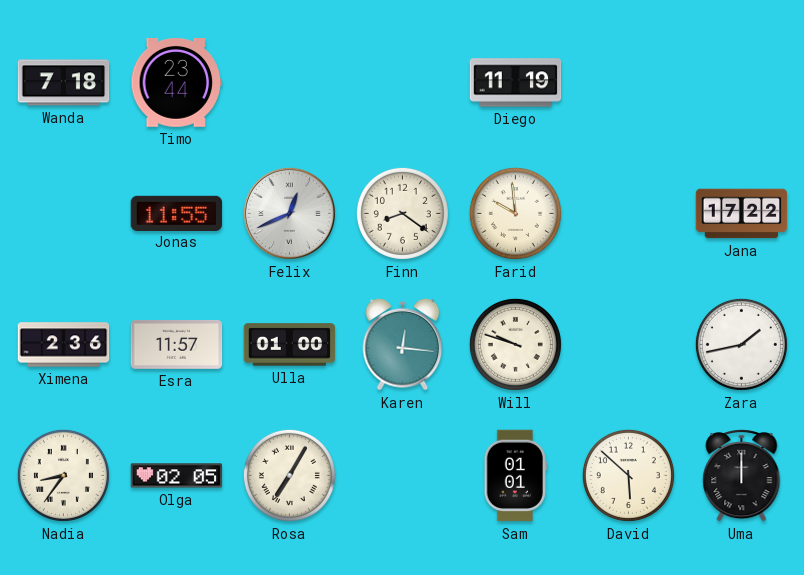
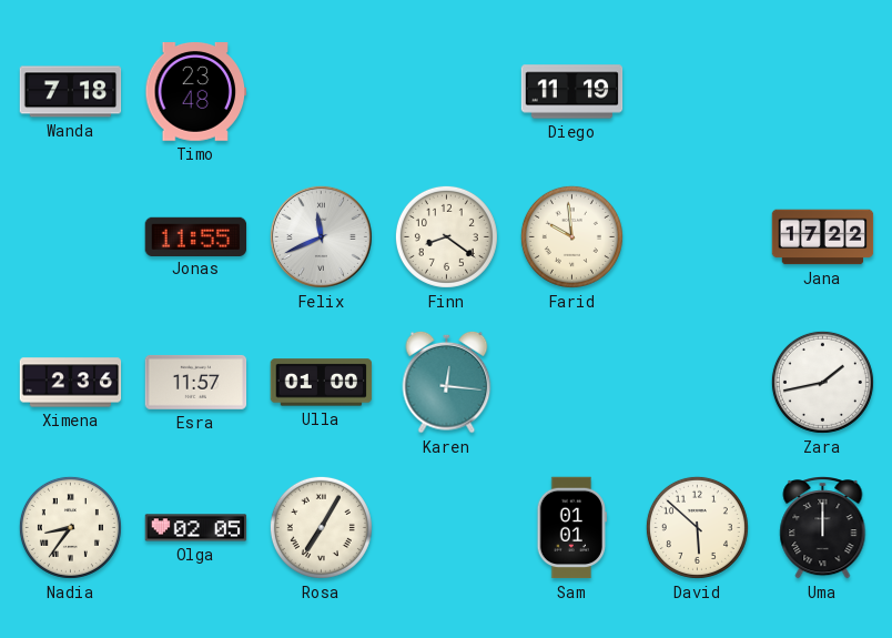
Timo: 23:44 -> 23:48 (196, 92)
Felix: 12:41 -> 11:41 (321, 236)
Will: 9:48 -> none (515, 344)
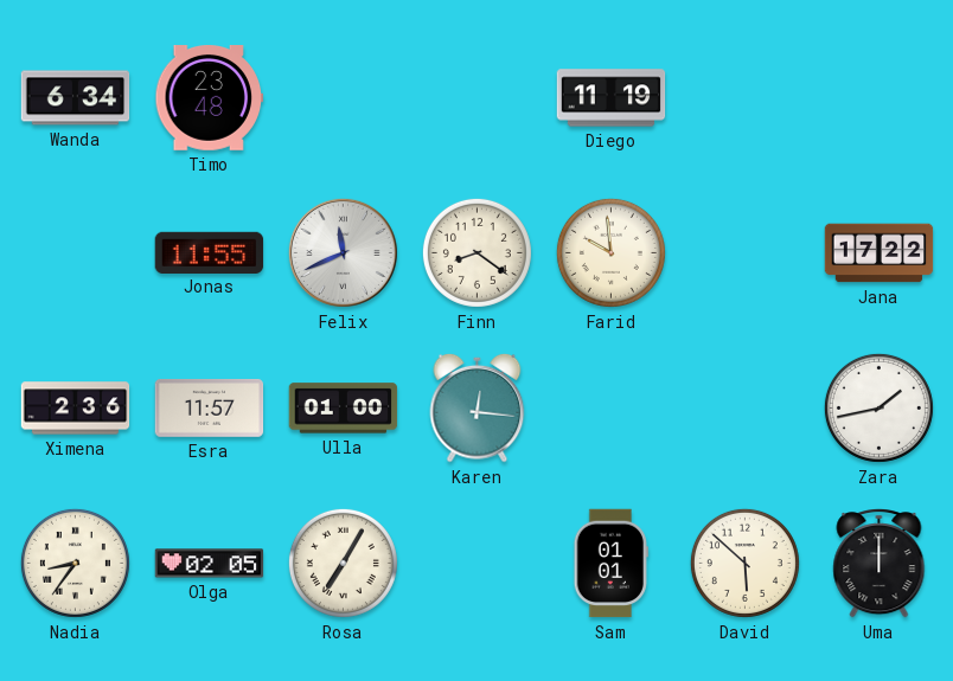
Wanda: 7:18 -> 6:34 (76, 98)
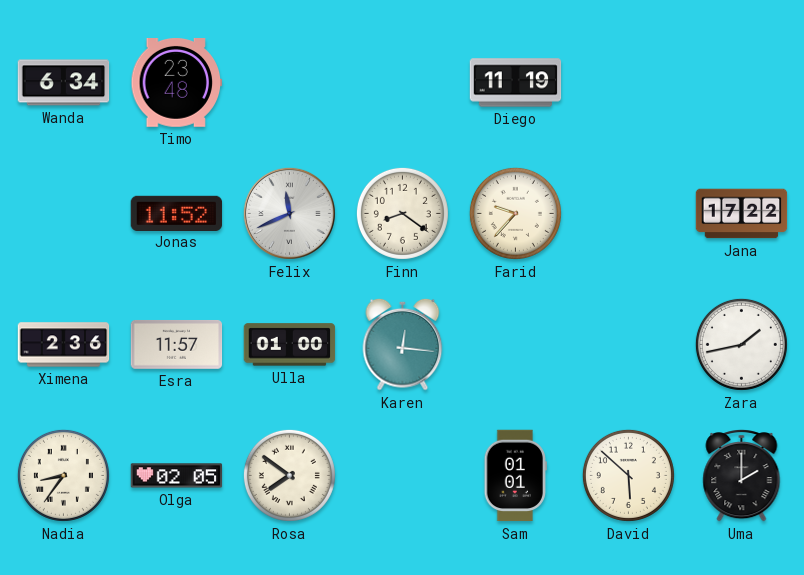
Jonas: 11:55 -> 11:52 (177, 213)
Farid: 9:59 -> 9:37 (515, 213)
Rosa: 7:05 -> 7:51 (289, 475)
Uma: 12:00 -> 2:00 (742, 476)
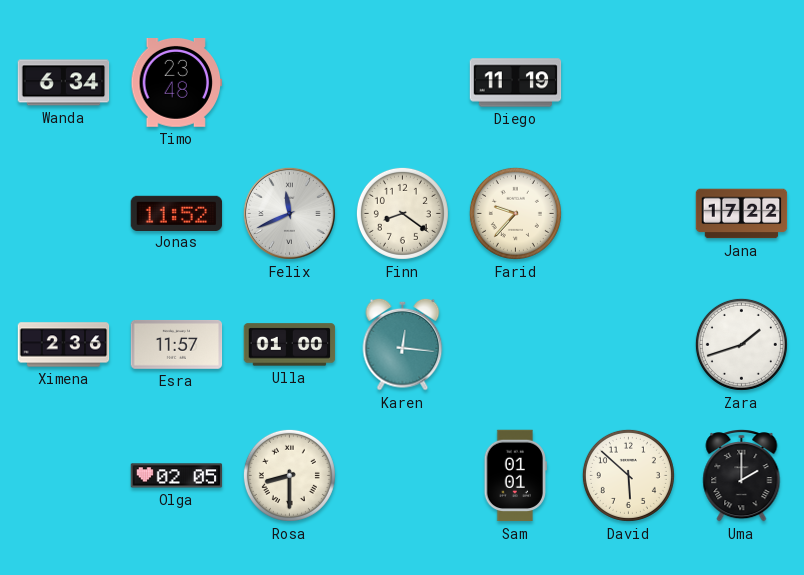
Zara: 1:43 -> 1:42 (741, 344)
Nadia: 8:36 -> none (63, 475)
Rosa: 7:51 -> 8:30 (289, 475)
